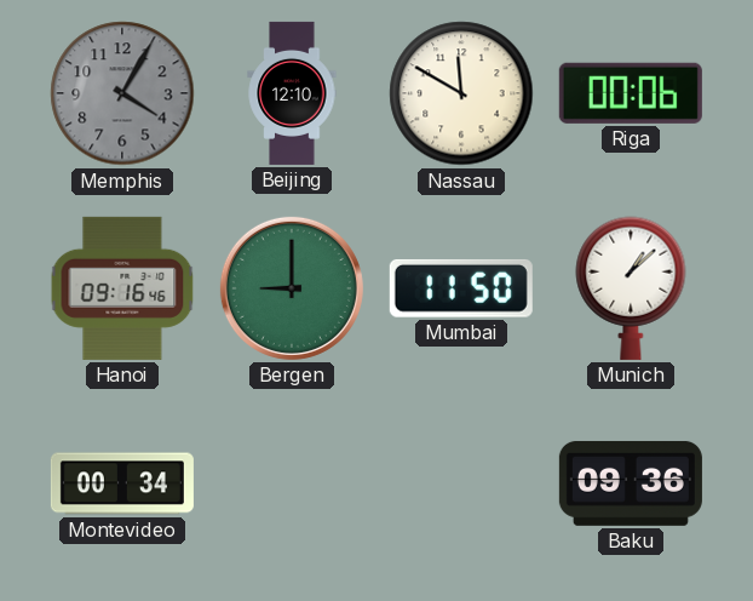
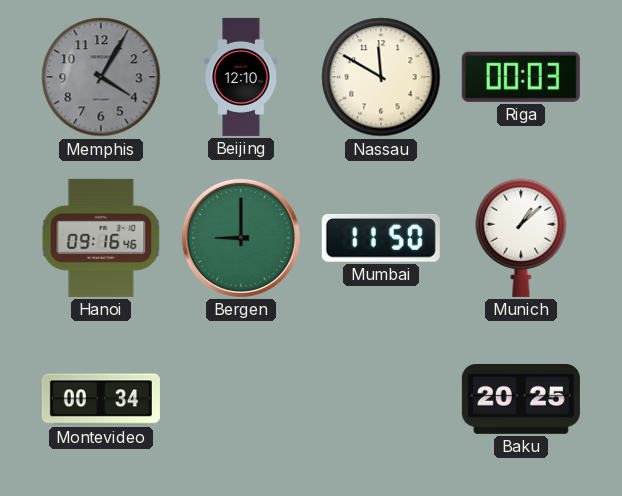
Riga: 00:06 -> 00:03 (521, 77)
Baku: 09:36 -> 20:25 (521, 399)
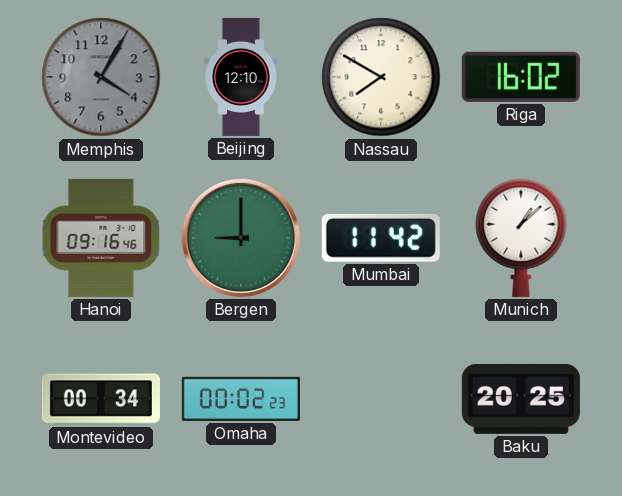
Nassau: 11:50 -> 7:50 (381, 77)
Riga: 00:03 -> 16:02 (521, 77)
Mumbai: 11:50 -> 11:42 (381, 238)
Omaha: none -> 00:02 (241, 399)
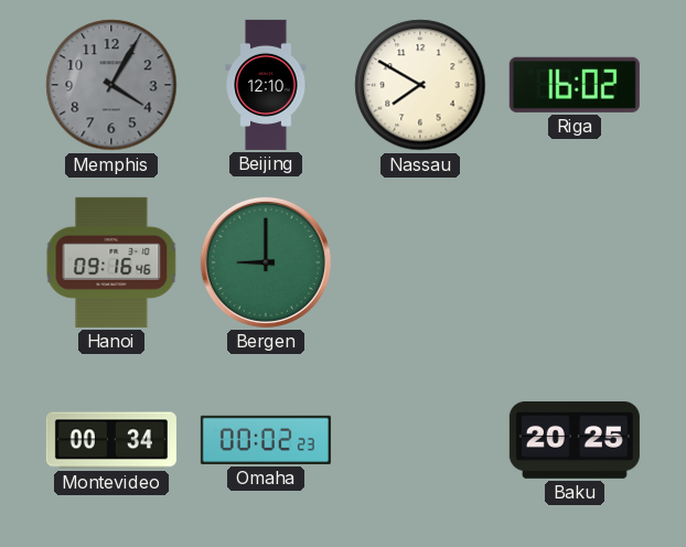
Mumbai: 11:42 -> none (381, 238)
Munich: 1:08 -> none (521, 238)
